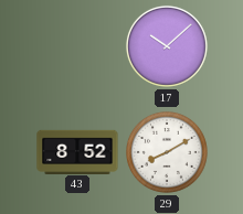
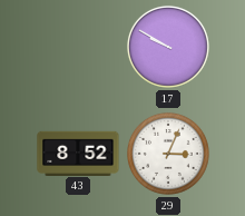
17: 10:08 -> 9:50 (169, 47)
29: 8:10 -> 3:04 (169, 154)
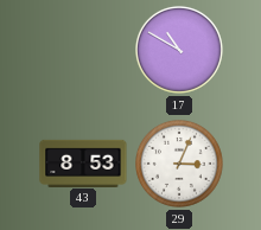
17: 9:50 -> 10:50 (180, 50)
43: 8:52 -> 8:53 (83, 162)
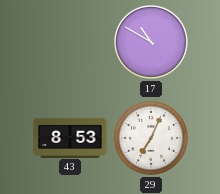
29: 3:04 -> 7:04 (152, 138)
